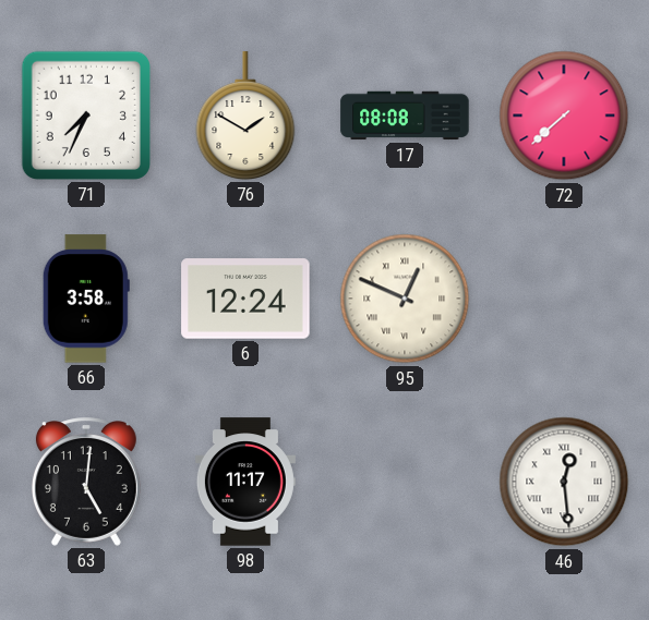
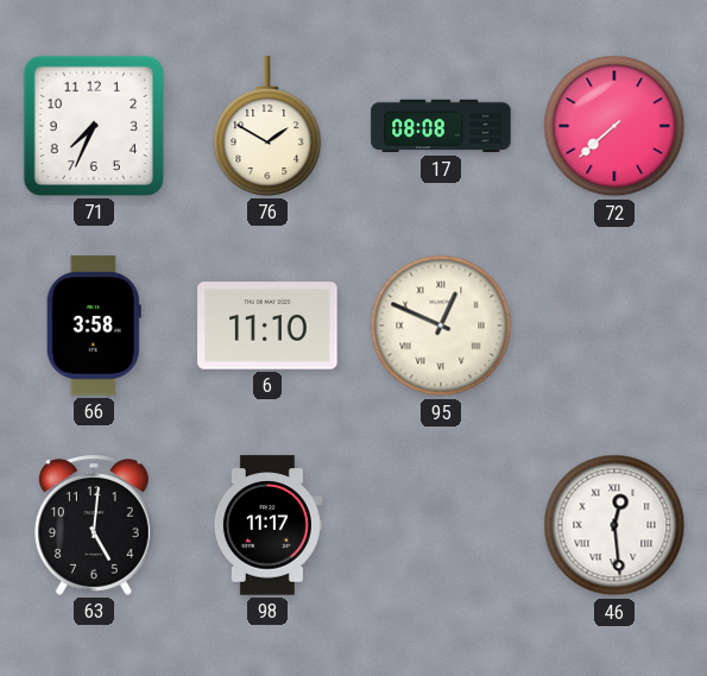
6: 12:24 -> 11:10 (267, 326)
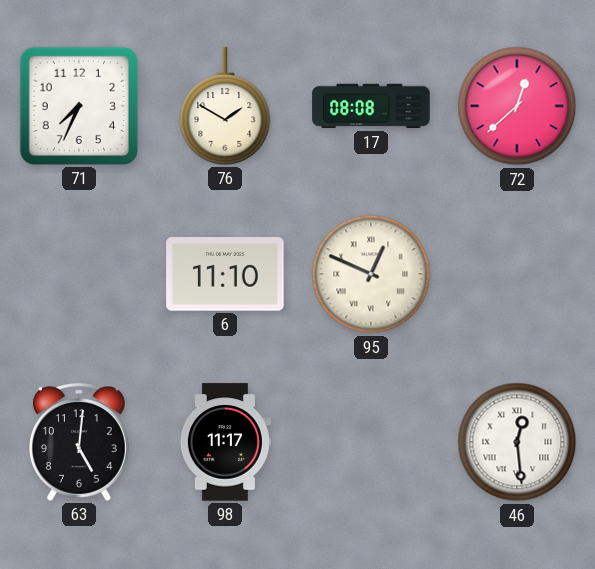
72: 7:38 -> 12:38 (517, 106)
66: 3:58 -> none (94, 326)
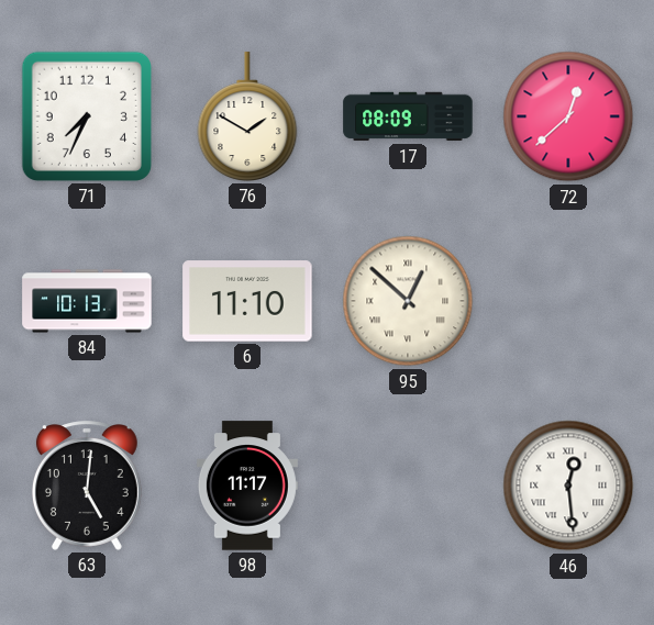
17: 08:08 -> 08:09 (408, 116)
84: none -> 10:13 (87, 301)
95: 12:49 -> 12:52 (408, 301)
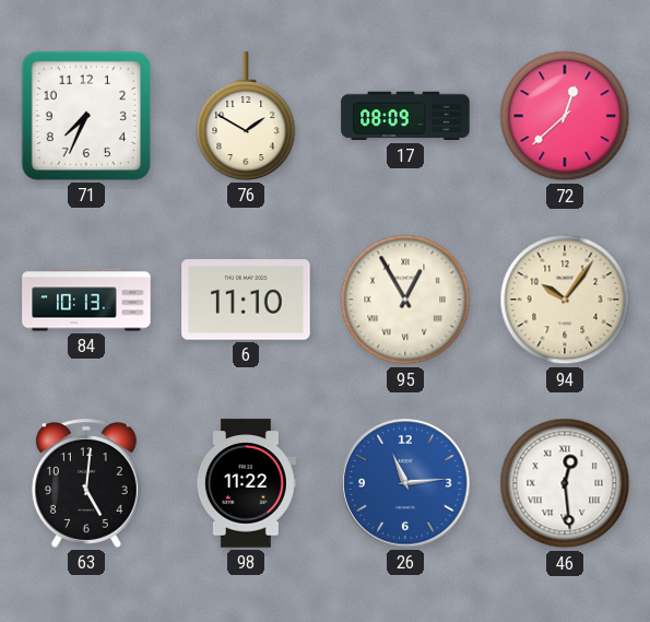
95: 12:52 -> 12:55 (405, 300)
94: none -> 10:06 (565, 300)
98: 11:17 -> 11:22 (246, 483)
26: none -> 11:14 (405, 483)
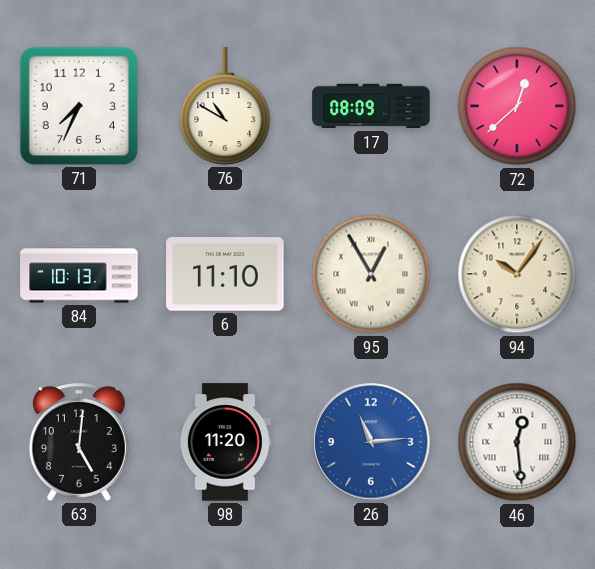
76: 1:50 -> 10:50 (225, 106)
98: 11:22 -> 11:20 (225, 442)
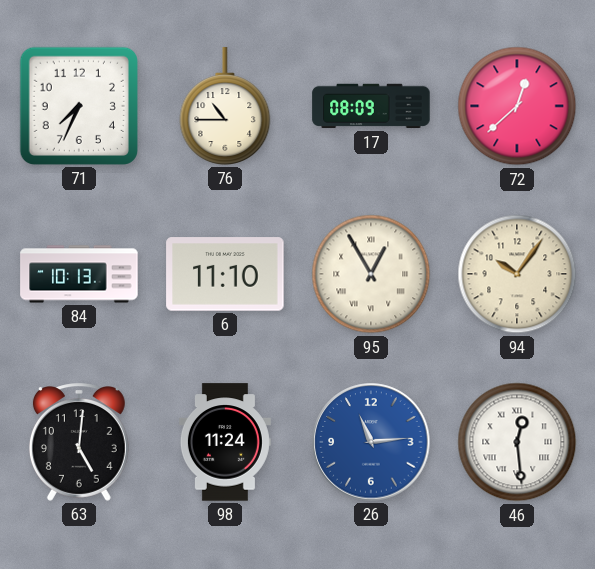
76: 10:50 -> 10:45 (225, 106)
98: 11:20 -> 11:24 (225, 442)
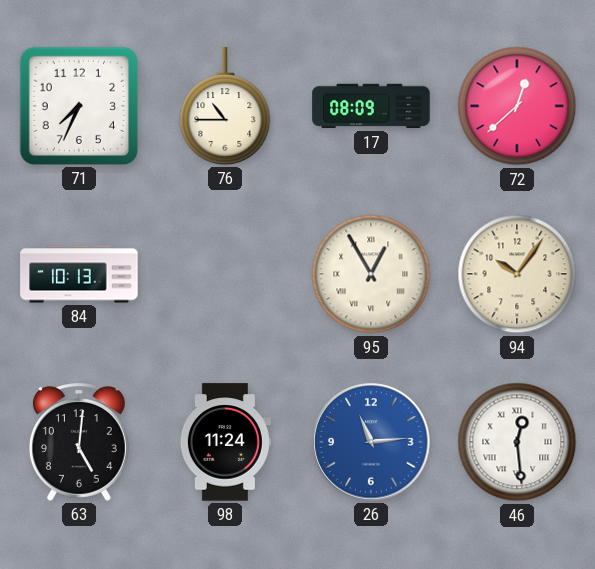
6: 11:10 -> none (225, 274)
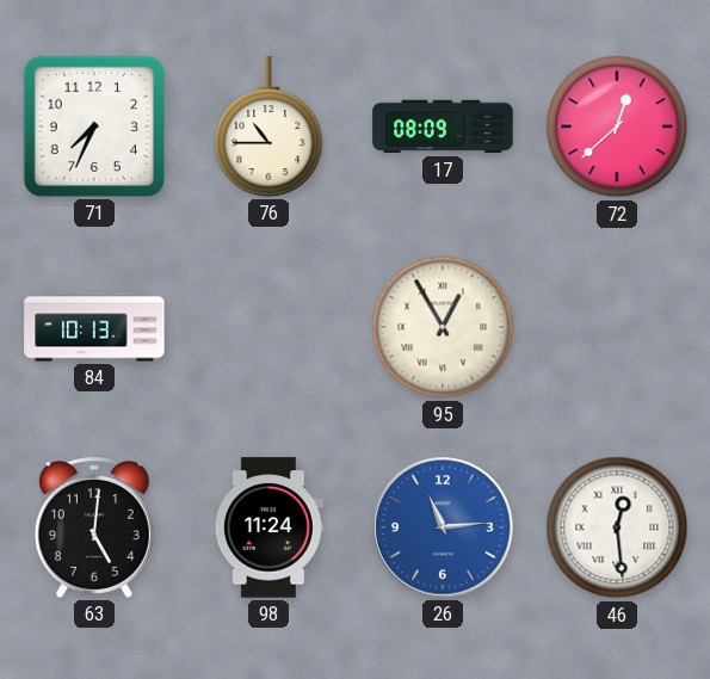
94: 10:06 -> none (517, 274)
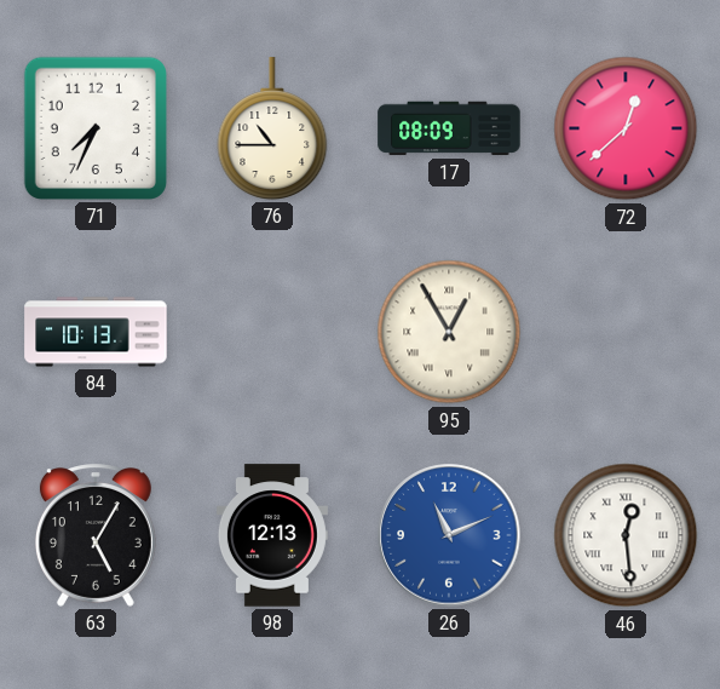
63: 5:01 -> 5:05 (96, 535)
98: 11:24 -> 12:13 (272, 535)
26: 11:14 -> 11:11 (449, 535)
